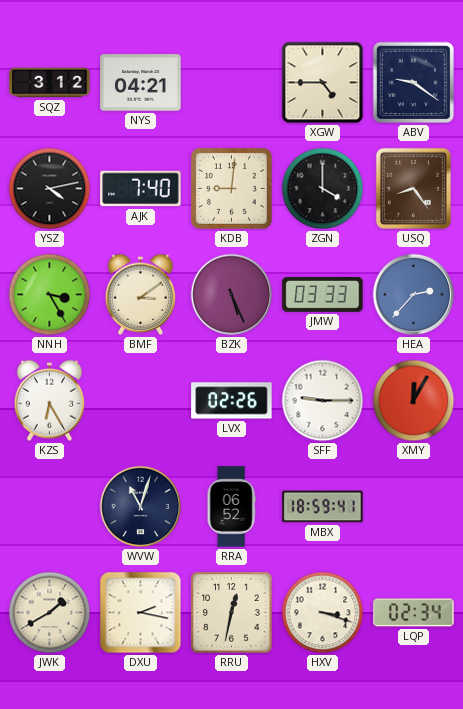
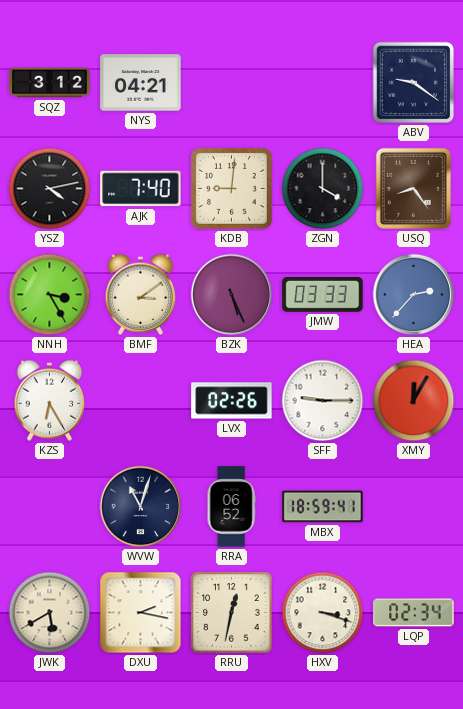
XGW: 4:45 -> none (323, 83)
JWK: 1:40 -> 5:40 (50, 613)
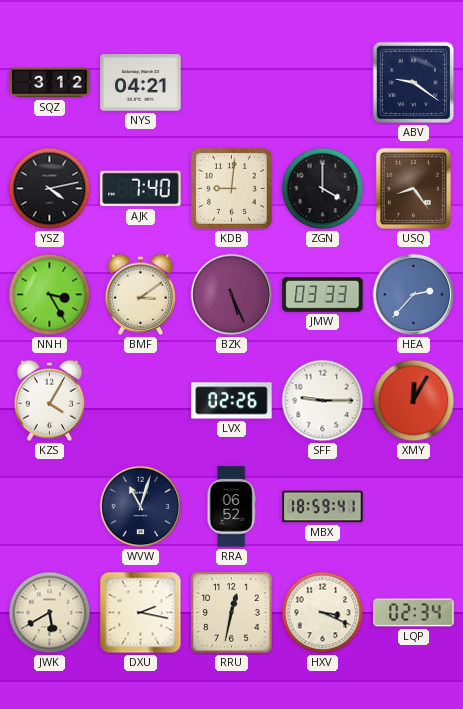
KZS: 6:25 -> 4:05 (50, 400)
HXV: 3:18 -> 3:19 (323, 613)
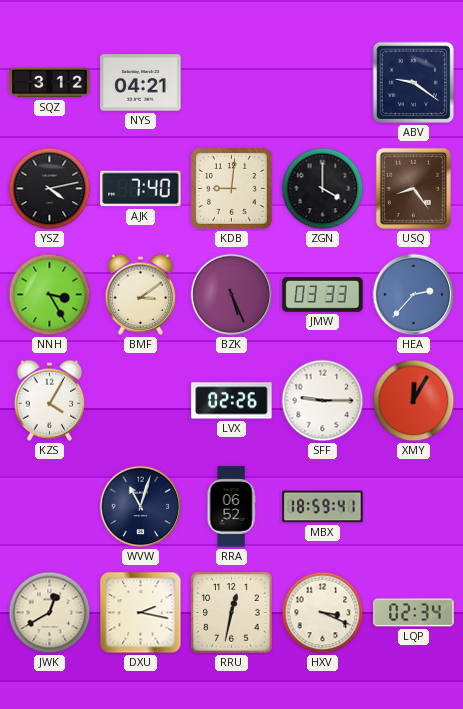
JWK: 5:40 -> 12:40 (50, 613)
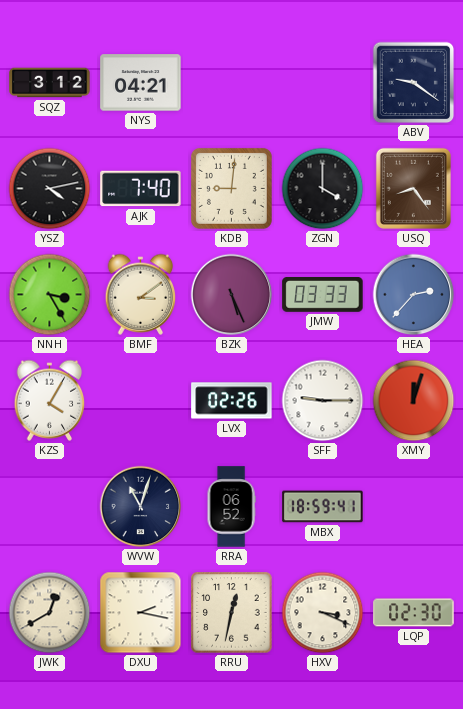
XMY: 12:05 -> 12:03 (414, 401)
LQP: 02:34 -> 02:30 (414, 613)
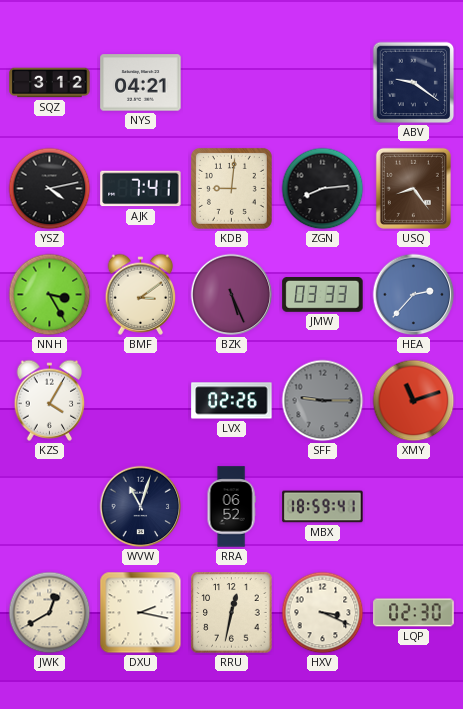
AJK: 7:40 -> 7:41 (141, 189)
ZGN: 4:00 -> 8:14 (323, 189)
SFF dial: white -> grey (323, 401)
XMY: 12:03 -> 11:12 (414, 401)
